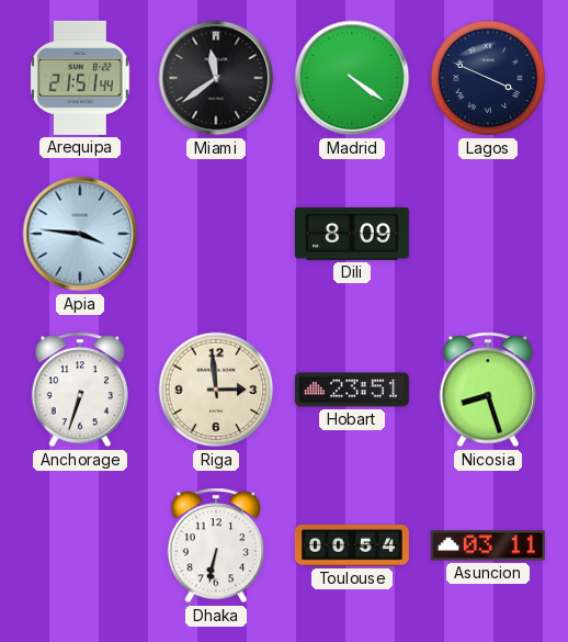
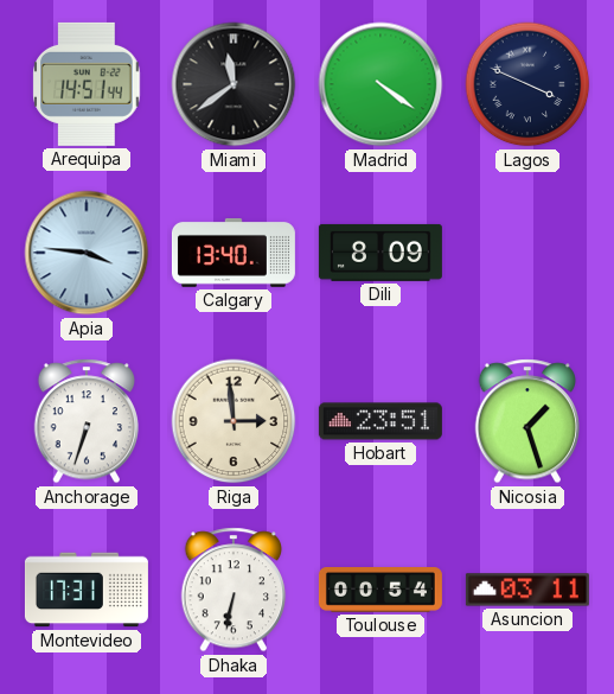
Arequipa: 21:51 -> 14:51 (87, 84)
Calgary: none -> 13:40 (234, 253)
Nicosia: 8:27 -> 1:27 (526, 421)
Montevideo: none -> 17:31 (87, 590)
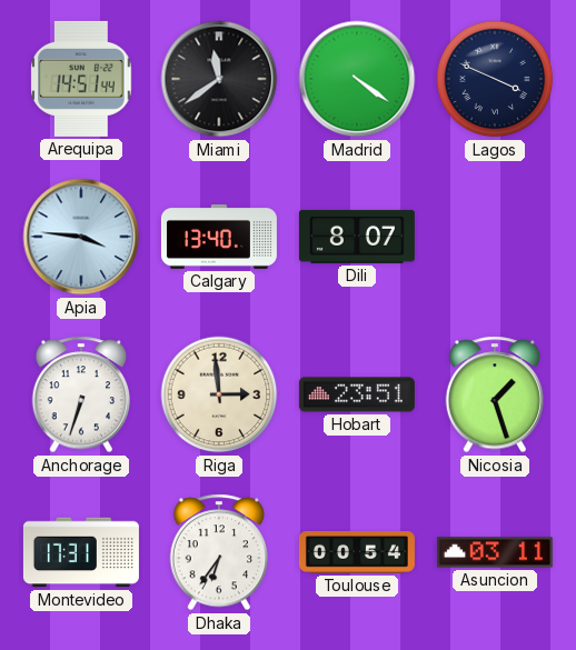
Dili: 8:09 -> 8:07 (357, 237)
Dhaka: 6:32 -> 6:36 (218, 552)
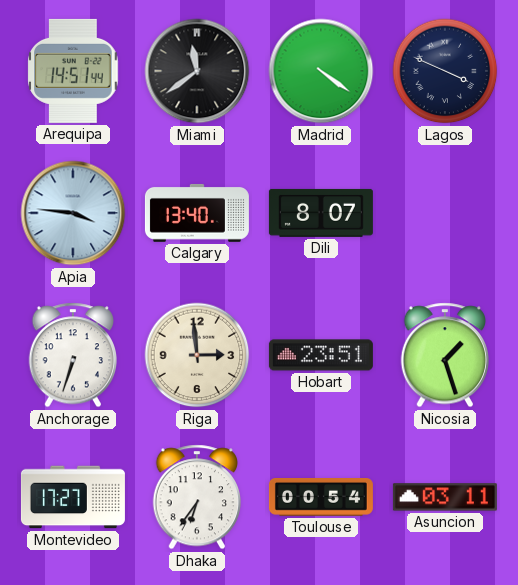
Montevideo: 17:31 -> 17:27 (73, 497)
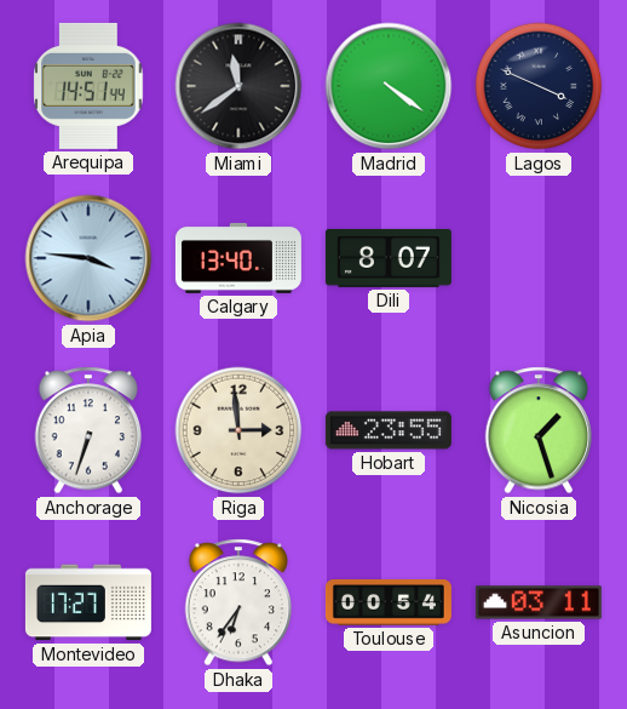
Hobart: 23:51 -> 23:55 (389, 430)
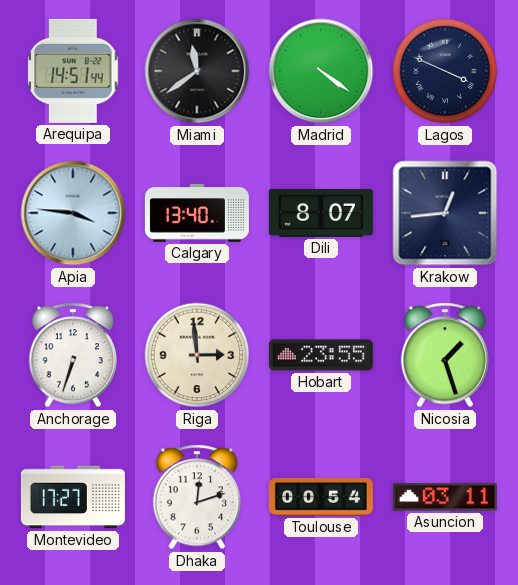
Krakow: none -> 12:44 (445, 213)
Dhaka: 6:36 -> 12:12 (196, 497)
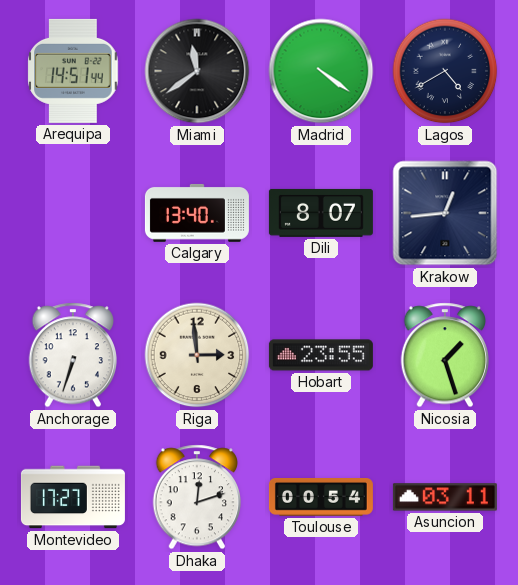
Lagos: 3:49 -> 4:40 (445, 71)
Apia: 3:46 -> none (73, 213)
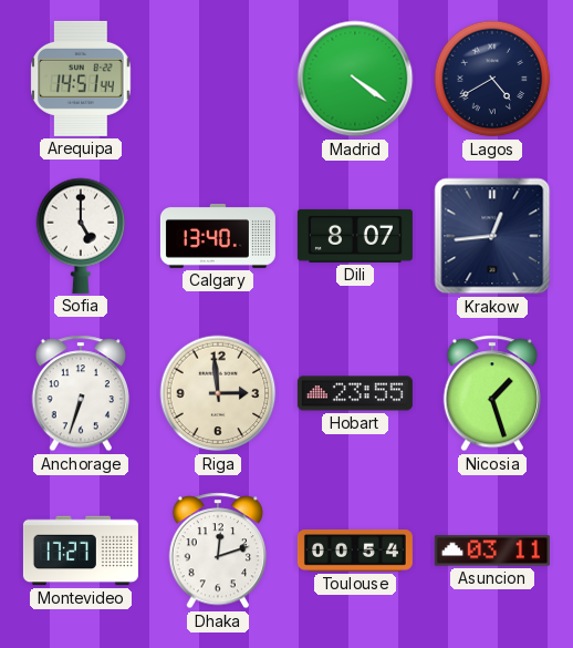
Miami: 11:39 -> none (197, 71)
Sofia: none -> 5:00 (81, 236)
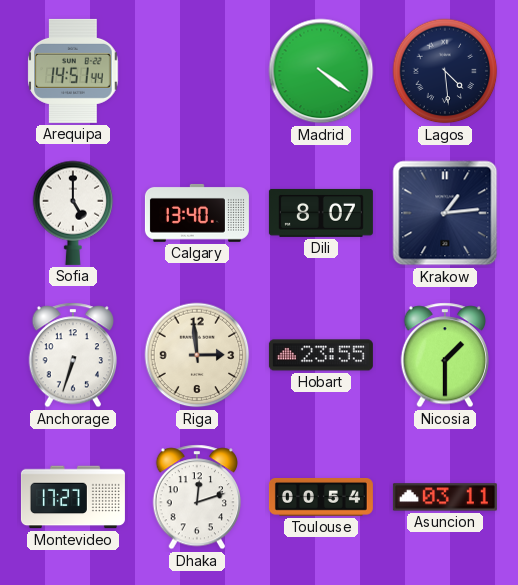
Lagos: 4:40 -> 4:29 (445, 71)
Krakow: 12:44 -> 1:14 (445, 213)
Nicosia: 1:27 -> 1:30 (444, 355)
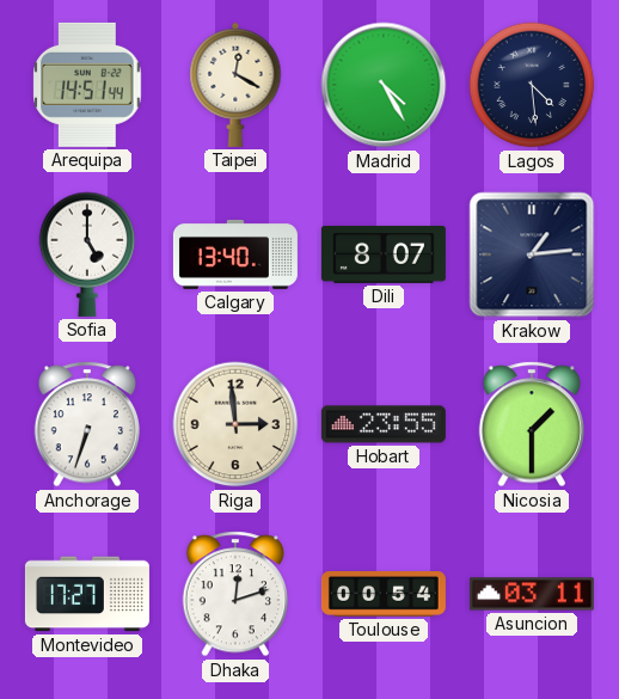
Taipei: none -> 12:20 (235, 85)
Madrid: 4:21 -> 4:25 (384, 85)
